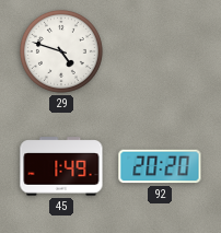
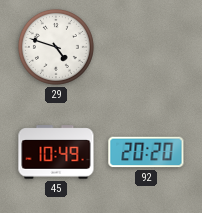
45: 1:49 -> 10:49 (56, 152)
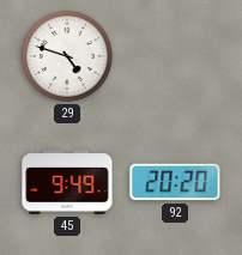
45: 10:49 -> 9:49 (67, 182)
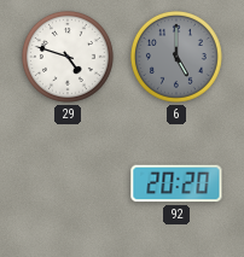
6: none -> 5:00 (176, 57)
45: 9:49 -> none (67, 182)
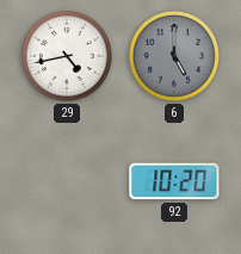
29: 4:48 -> 4:43 (67, 56)
92: 20:20 -> 10:20 (174, 181)
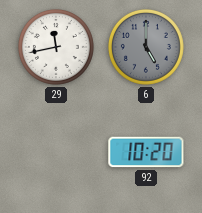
29: 4:43 -> 11:43 (56, 47)
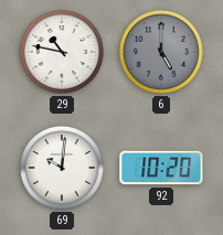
29: 11:43 -> 10:47 (62, 52)
69: none -> 10:01 (62, 168)
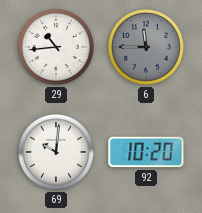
29: 10:47 -> 10:44 (56, 47)
6: 5:00 -> 11:45 (146, 47)
